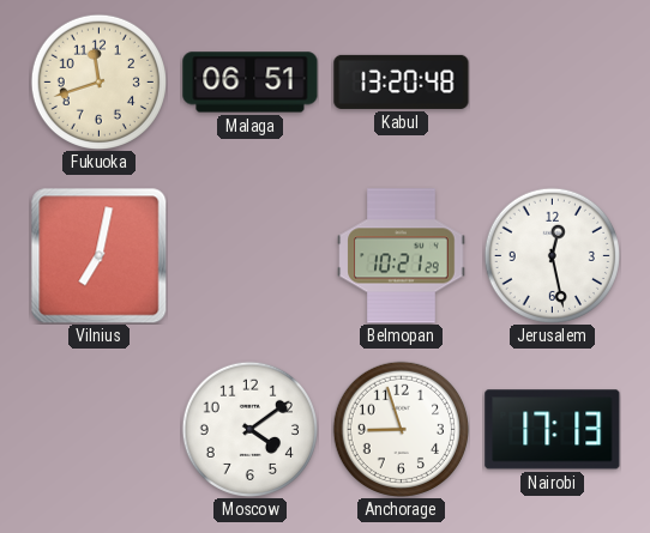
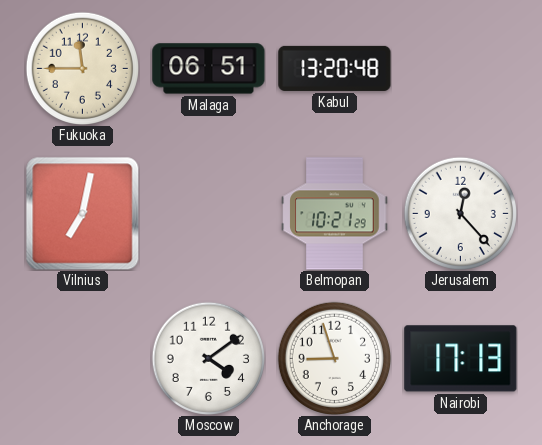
Fukuoka: 11:42 -> 11:45 (82, 68)
Jerusalem: 12:28 -> 12:23 (460, 213)
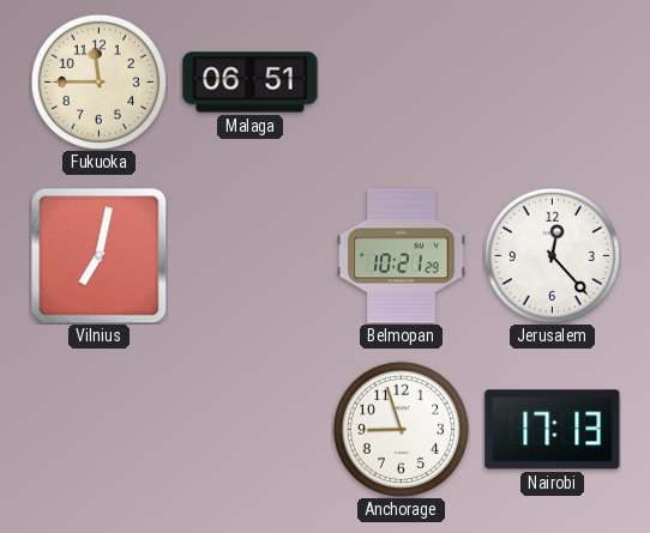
Kabul: 13:20 -> none (335, 68)
Moscow: 4:09 -> none (208, 358)
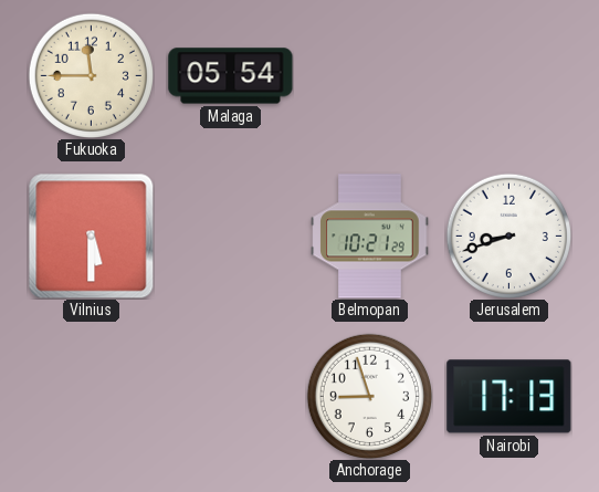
Malaga: 06:51 -> 05:54 (231, 76)
Vilnius: 7:02 -> 5:30 (91, 235)
Jerusalem: 12:23 -> 8:42 (508, 235)
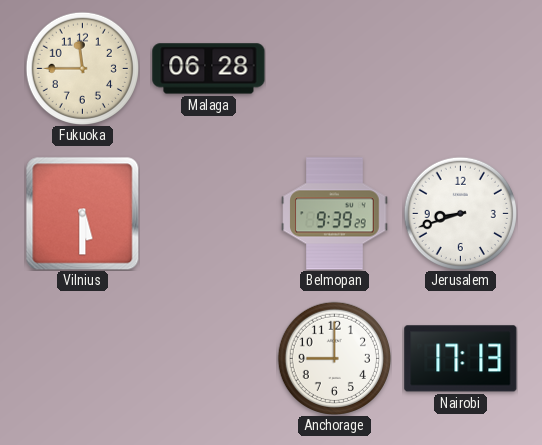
Malaga: 05:54 -> 06:28 (209, 69)
Belmopan: 10:21 -> 9:39 (335, 214)
Anchorage: 8:57 -> 9:00 (334, 358)
